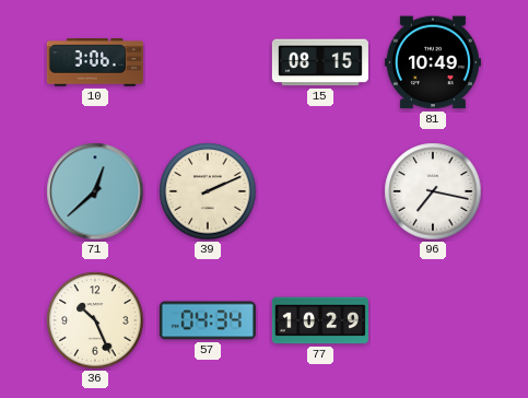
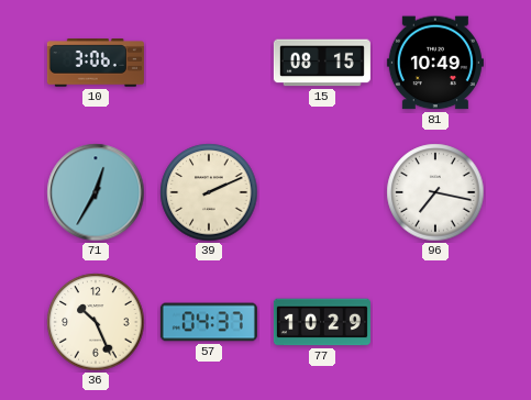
71: 12:38 -> 12:35 (96, 192)
57: 04:34 -> 04:37 (209, 322)
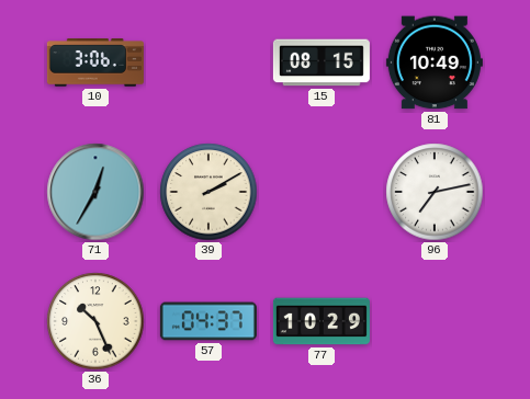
39: 2:11 -> 2:10 (208, 192)
96: 7:17 -> 7:13 (435, 192)
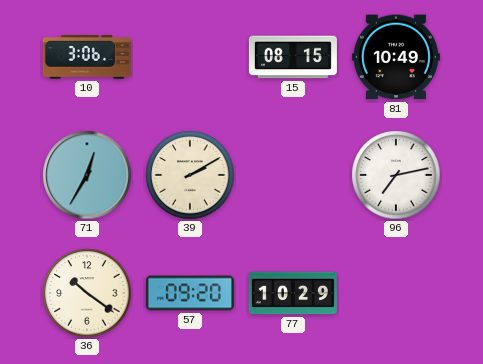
36: 10:26 -> 10:21 (87, 293)
57: 04:37 -> 09:20 (190, 293)
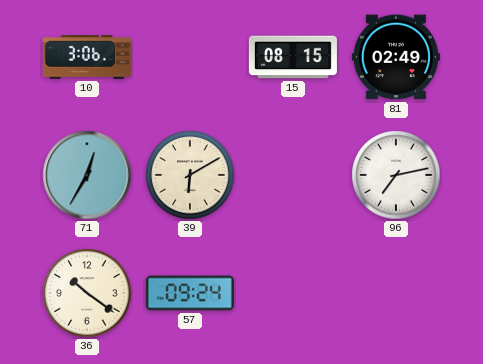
81: 10:49 -> 02:49 (396, 57)
39: 2:10 -> 6:10 (190, 175)
57: 09:20 -> 09:24 (190, 293)
77: 10:29 -> none (293, 293)
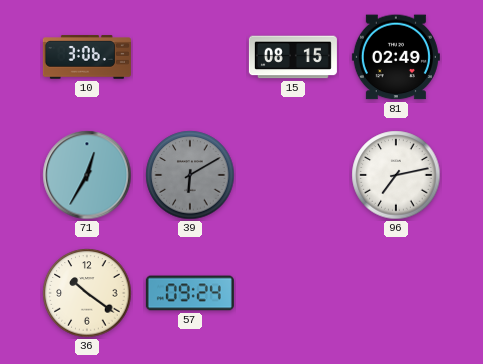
39 dial: cream -> grey (190, 175)
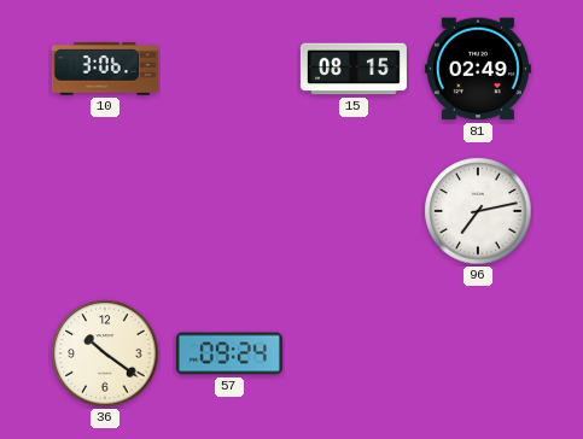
71: 12:35 -> none (87, 175)
39: 6:10 -> none (190, 175)
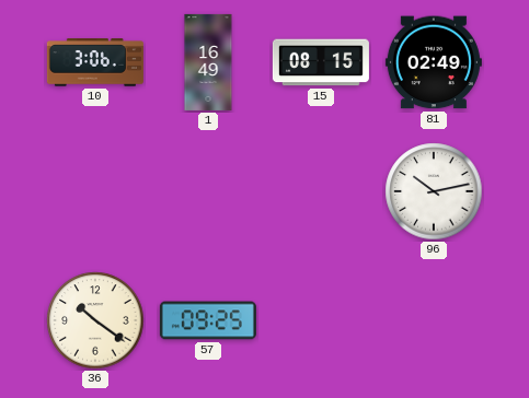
1: none -> 16:49 (208, 62)
96: 7:13 -> 10:13 (434, 191)
57: 09:24 -> 09:25 (208, 320)
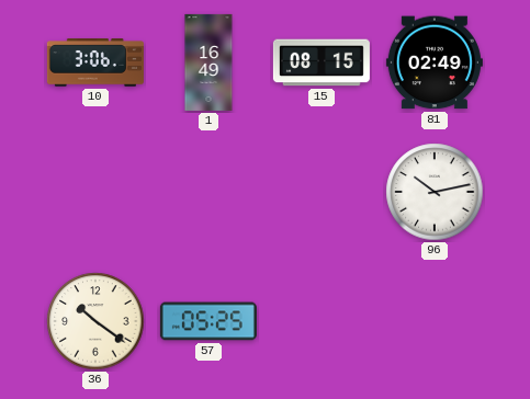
57: 09:25 -> 05:25 (208, 321)
